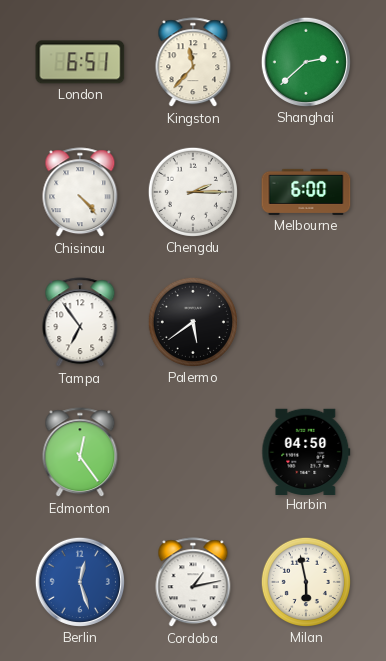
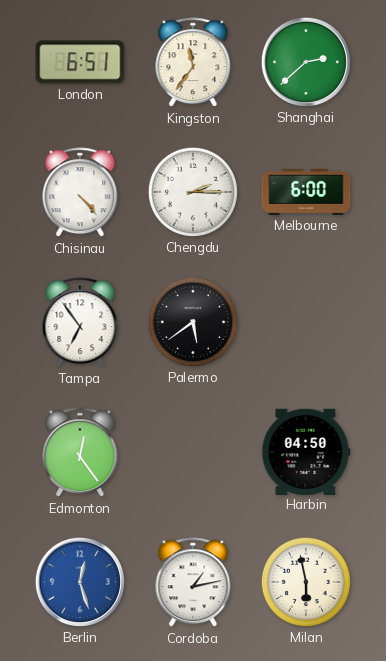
Kingston: 11:37 -> 11:36 (193, 63)
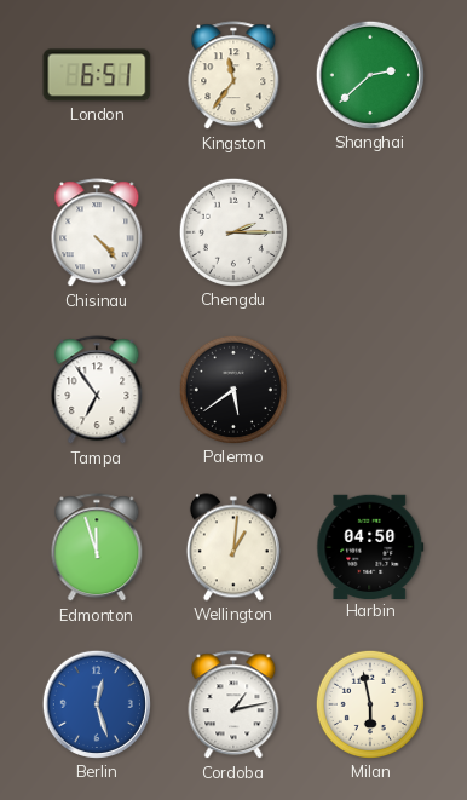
Melbourne: 6:00 -> none (306, 192)
Edmonton: 12:24 -> 11:57 (97, 548)
Wellington: none -> 1:01 (234, 547)
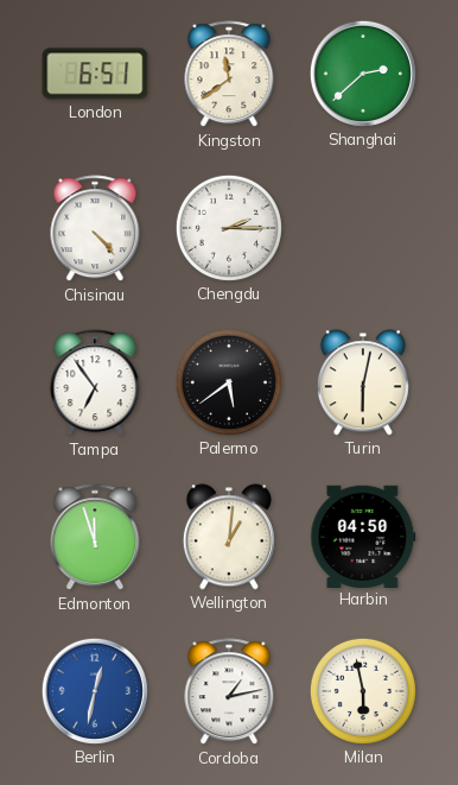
Kingston: 11:36 -> 11:39 (229, 75)
Turin: none -> 6:02 (363, 382)
Berlin: 12:27 -> 12:32 (95, 691)
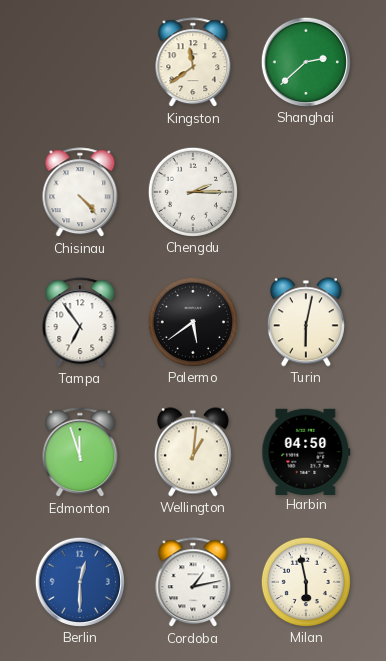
London: 6:51 -> none (95, 74)
Berlin: 12:32 -> 12:30 (80, 582)
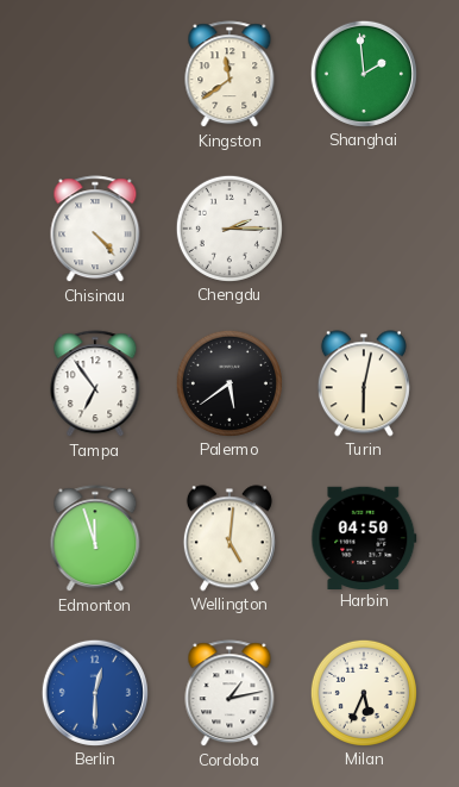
Shanghai: 2:38 -> 1:59 (364, 74)
Wellington: 1:01 -> 5:01 (229, 538)
Milan: 5:58 -> 5:34 (364, 693)
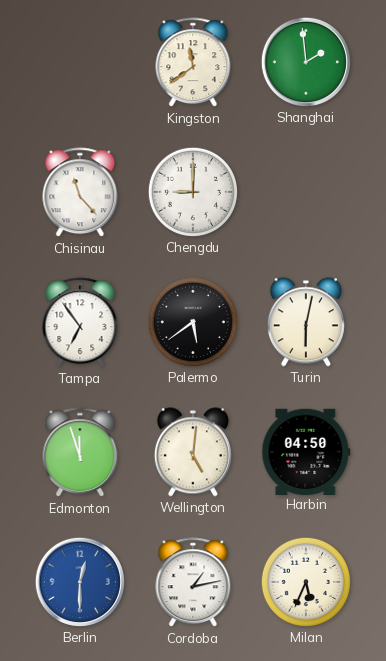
Chisinau: 4:23 -> 11:23 (80, 193)
Chengdu: 2:15 -> 9:00 (193, 192)
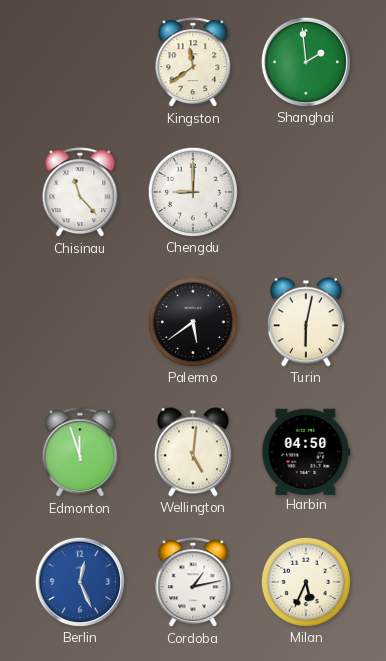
Tampa: 6:54 -> none (80, 323)
Berlin: 12:30 -> 12:26 (80, 582)
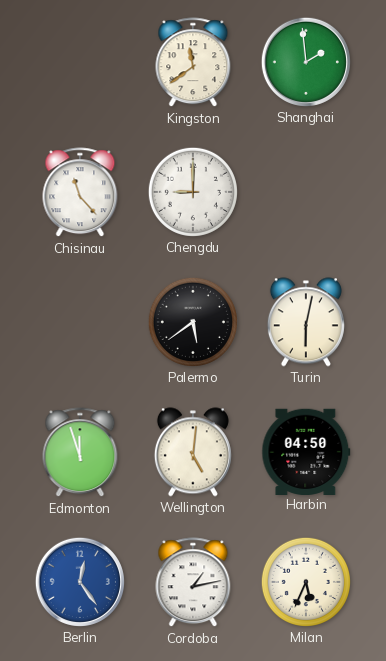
Berlin: 12:26 -> 12:24 (80, 582)
